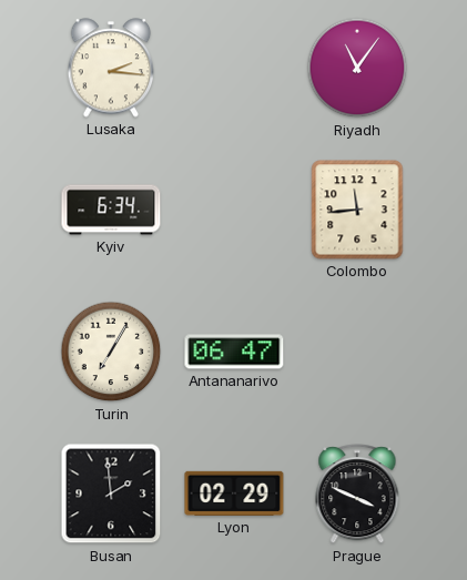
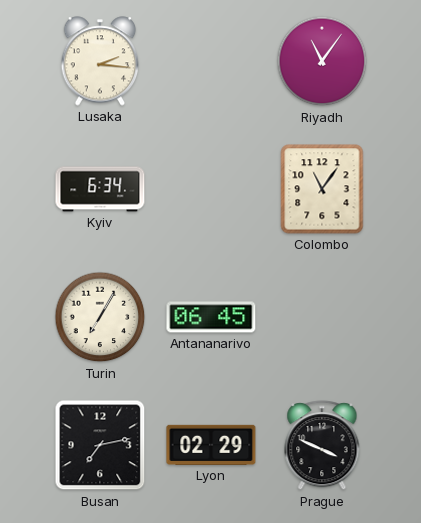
Colombo: 11:44 -> 11:06 (322, 189)
Antananarivo: 06:47 -> 06:45 (211, 317)
Busan: 1:59 -> 7:13 (100, 445)
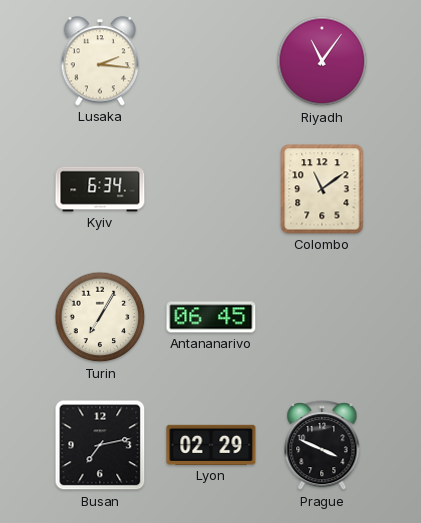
Colombo: 11:06 -> 11:09 (322, 189)
